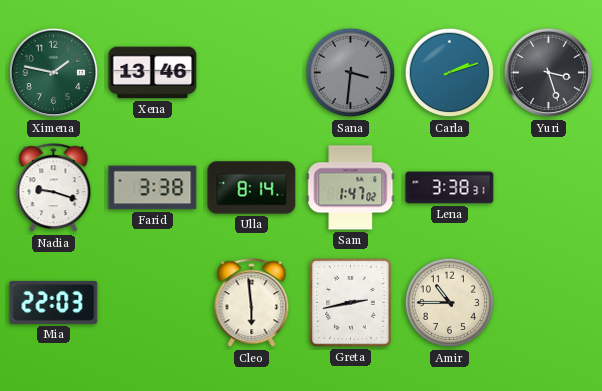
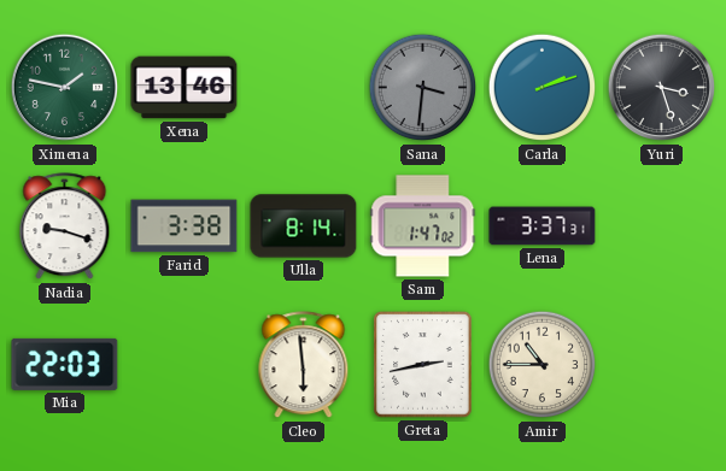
Lena: 3:38 -> 3:37 (543, 226)
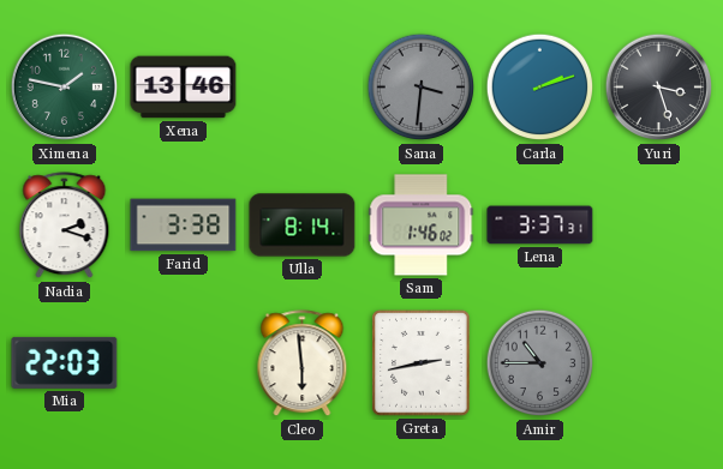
Nadia: 9:18 -> 2:18 (65, 226)
Sam: 1:47 -> 1:46 (422, 226)
Amir dial: cream -> grey (540, 363)
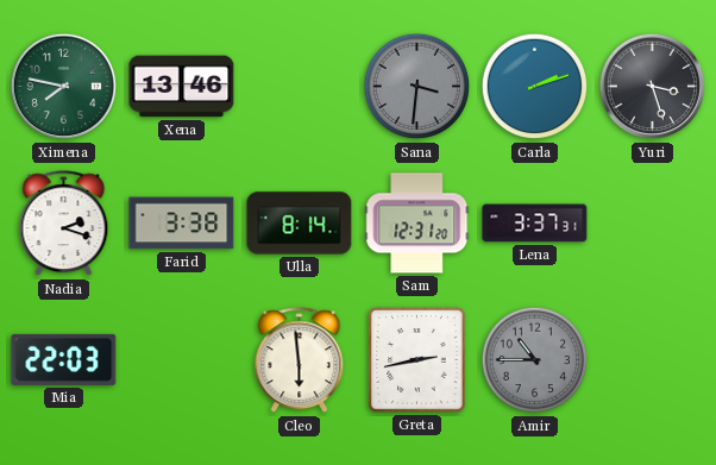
Ximena: 1:47 -> 7:47 (64, 87)
Sam: 1:46 -> 12:31 (417, 224)
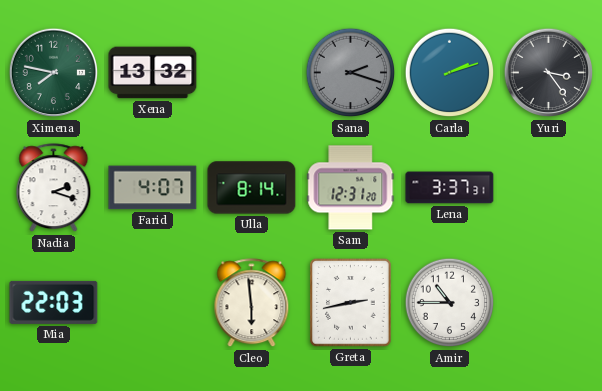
Xena: 13:46 -> 13:32 (153, 73)
Sana: 3:31 -> 2:18 (351, 73)
Yuri: 3:27 -> 3:24 (549, 73)
Farid: 3:38 -> 4:07 (153, 188)
Amir dial: grey -> white (450, 303)
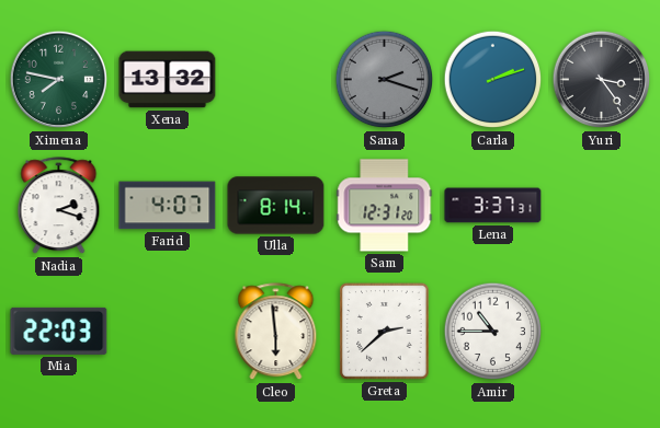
Greta: 2:43 -> 2:38 (385, 332)
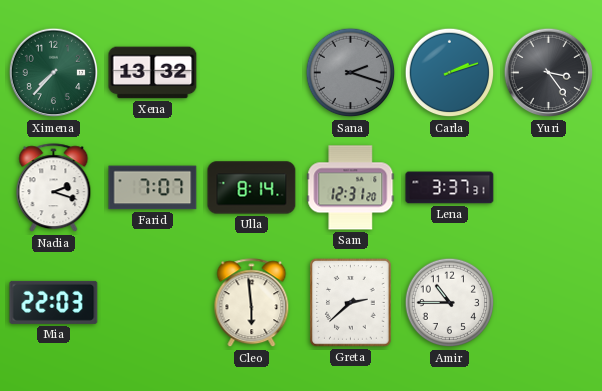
Ximena: 7:47 -> 7:37 (54, 73)
Farid: 4:07 -> 7:07 (153, 188)
